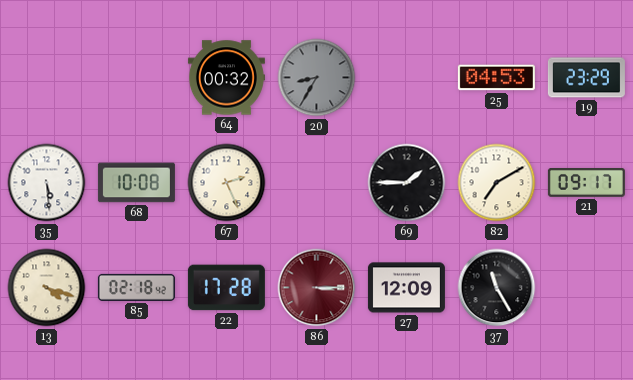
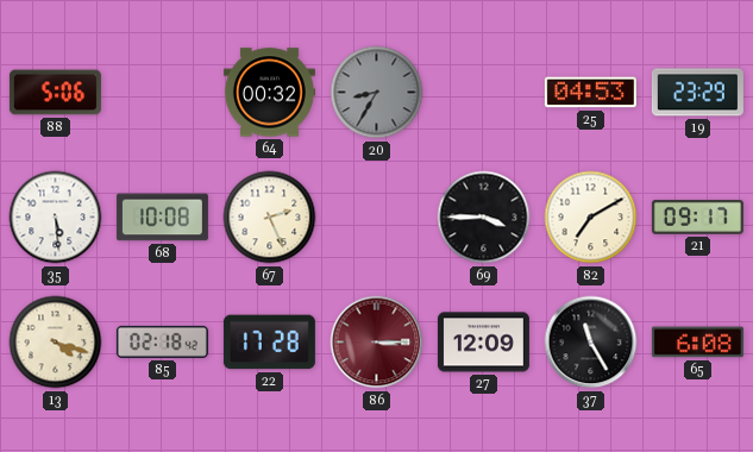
88: none -> 5:06 (55, 93)
69: 1:45 -> 3:45 (484, 218)
65: none -> 6:08 (697, 343)
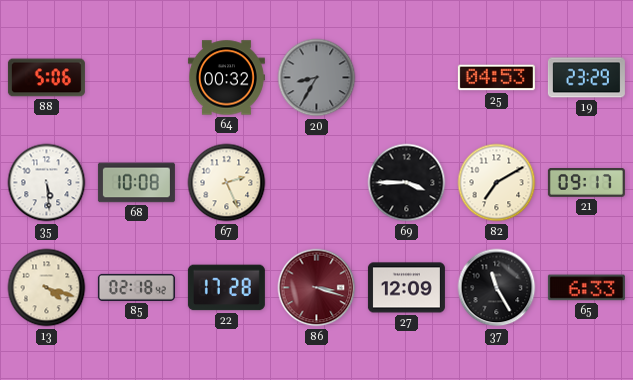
86: 3:15 -> 3:18 (317, 288)
65: 6:08 -> 6:33 (586, 288)
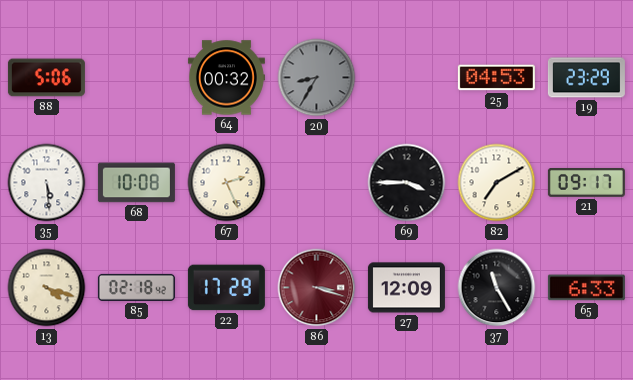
22: 17:28 -> 17:29 (226, 288)
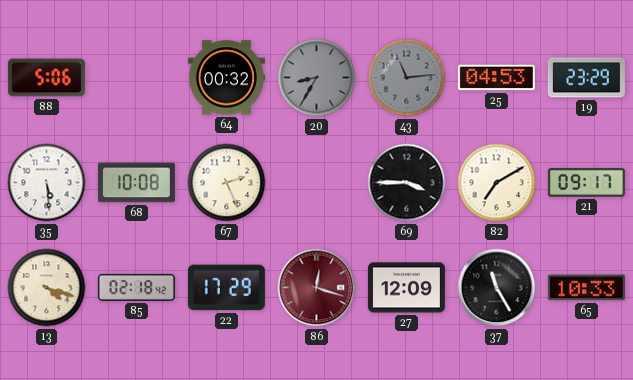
43: none -> 11:14 (407, 78)
86: 3:18 -> 12:18 (317, 288)
65: 6:33 -> 10:33 (586, 288)
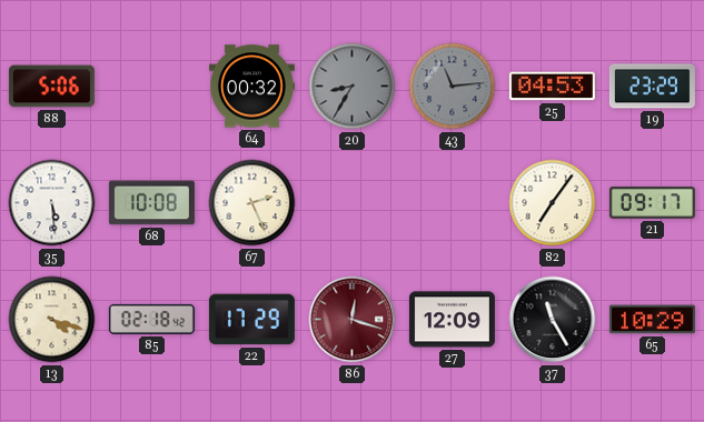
69: 3:45 -> none (407, 183)
82: 7:10 -> 7:06 (553, 203)
65: 10:33 -> 10:29 (652, 320)
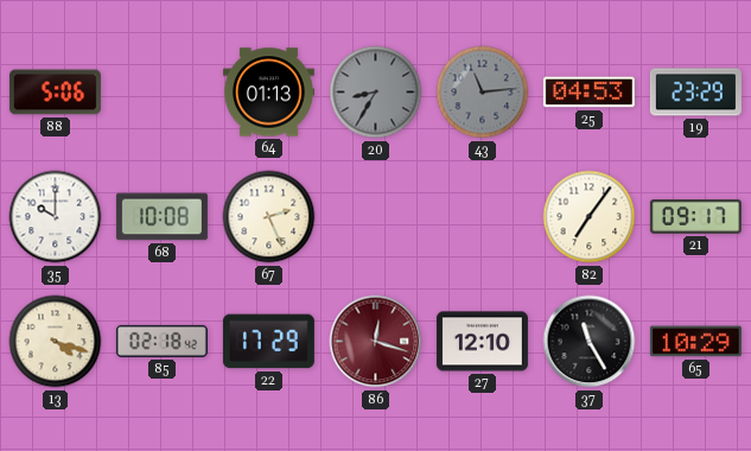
64: 00:32 -> 01:13 (268, 93)
35: 5:29 -> 10:00 (56, 217)
27: 12:09 -> 12:10 (482, 342)
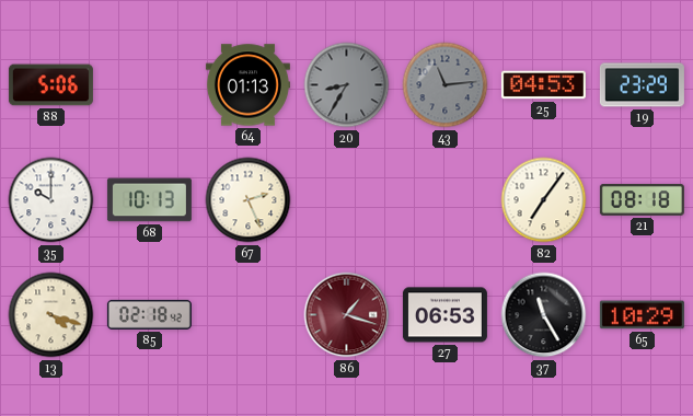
68: 10:08 -> 10:13 (149, 200)
21: 09:17 -> 08:18 (642, 200)
22: 17:29 -> none (268, 342)
86: 12:18 -> 1:18 (347, 315)
27: 12:10 -> 06:53 (444, 315)
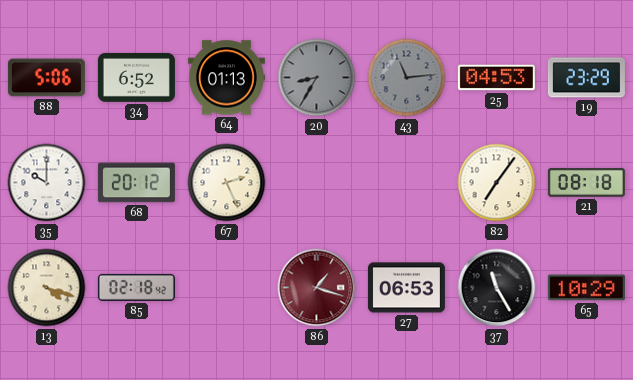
34: none -> 6:52 (136, 77)
68: 10:13 -> 20:12 (136, 183)
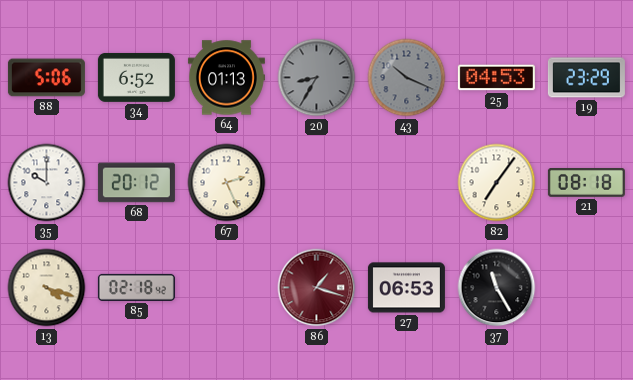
43: 11:14 -> 10:19 (407, 78)
65: 10:29 -> none (586, 288)
